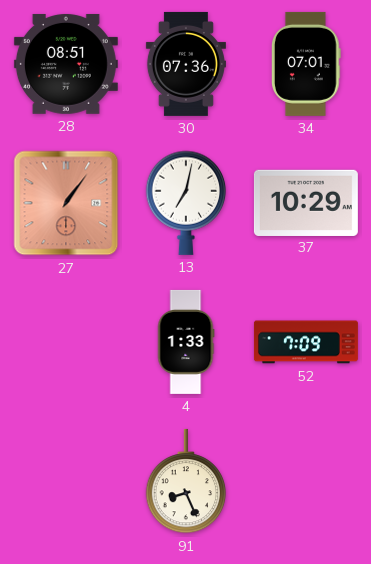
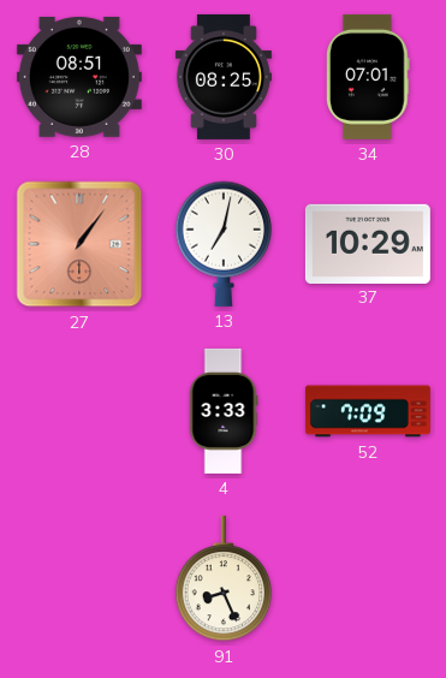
30: 07:36 -> 08:25 (224, 77)
4: 1:33 -> 3:33 (224, 411)
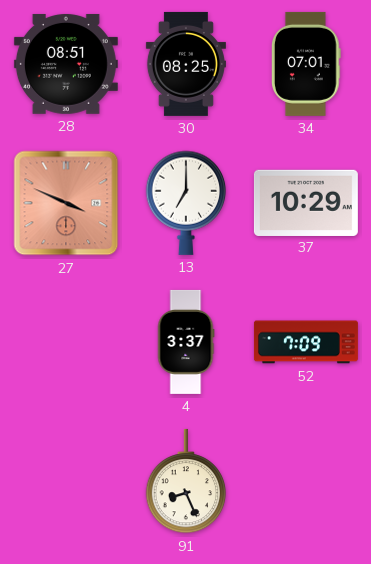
27: 1:06 -> 3:49 (66, 203)
13: 7:02 -> 7:00 (186, 203)
4: 3:33 -> 3:37 (186, 342)
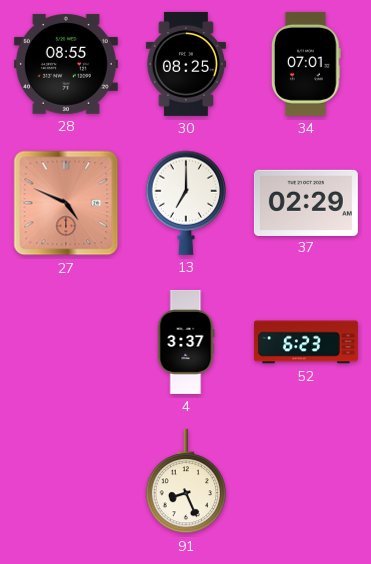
28: 08:51 -> 08:55 (66, 64)
27: 3:49 -> 4:49 (66, 203)
37: 10:29 -> 02:29 (306, 202)
52: 7:09 -> 6:23 (306, 342)
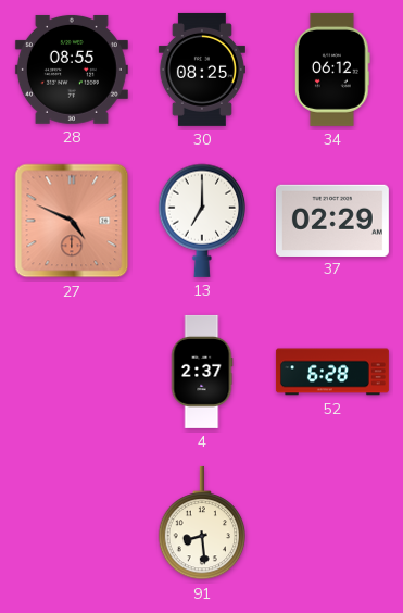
34: 07:01 -> 06:12 (332, 70)
4: 3:37 -> 2:37 (202, 372)
52: 6:23 -> 6:28 (332, 372)
91: 8:26 -> 8:29 (202, 523)
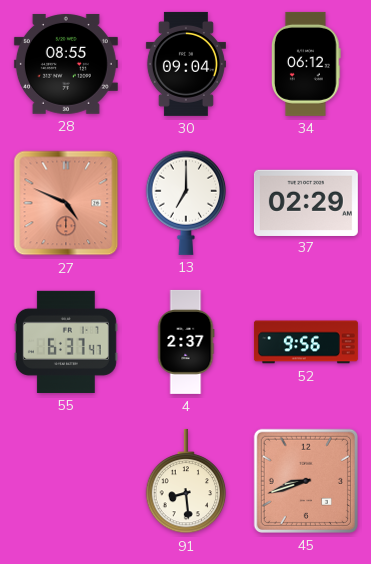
30: 08:25 -> 09:04 (186, 64)
55: none -> 6:37 (66, 342)
52: 6:28 -> 9:56 (306, 342)
45: none -> 8:42 (306, 481)
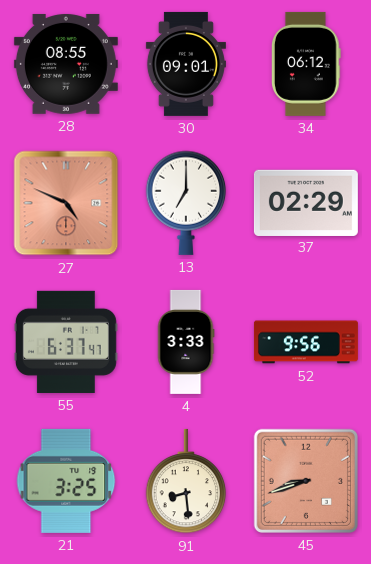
30: 09:04 -> 09:01 (186, 64)
4: 2:37 -> 3:33 (186, 342)
21: none -> 3:25 (66, 481)
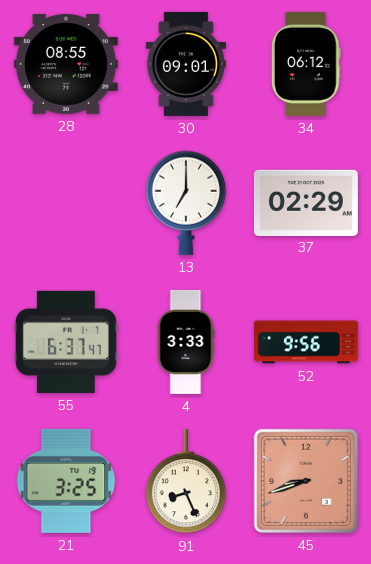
27: 4:49 -> none (66, 203)
91: 8:29 -> 8:26 (186, 481)
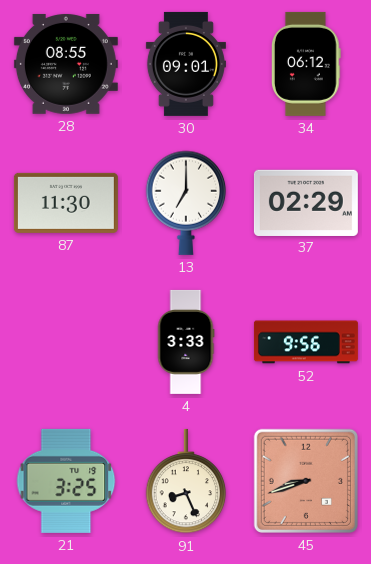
87: none -> 11:30 (66, 203)
55: 6:37 -> none (66, 342)
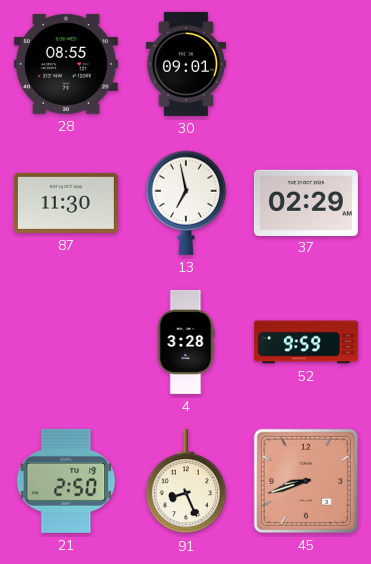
34: 06:12 -> none (306, 64)
13: 7:00 -> 6:58 (186, 203)
4: 3:33 -> 3:28 (186, 342)
52: 9:56 -> 9:59 (306, 342)
21: 3:25 -> 2:50 (66, 481)
